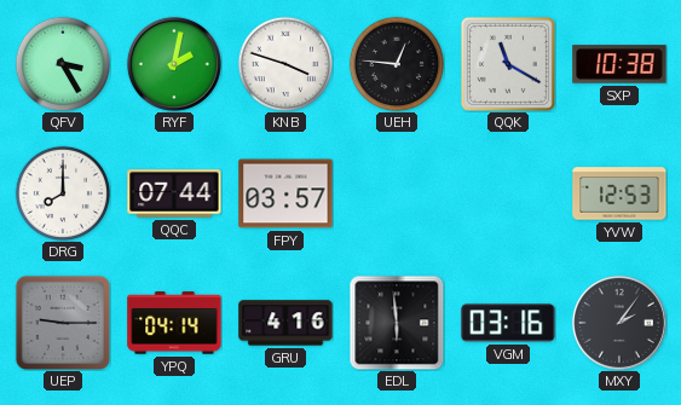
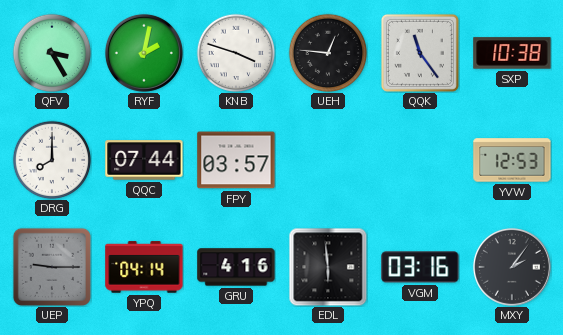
QQK: 11:20 -> 11:24 (420, 53)
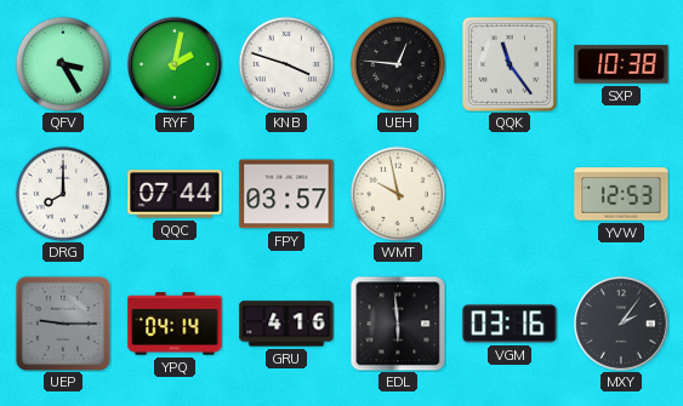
WMT: none -> 9:58 (398, 194)
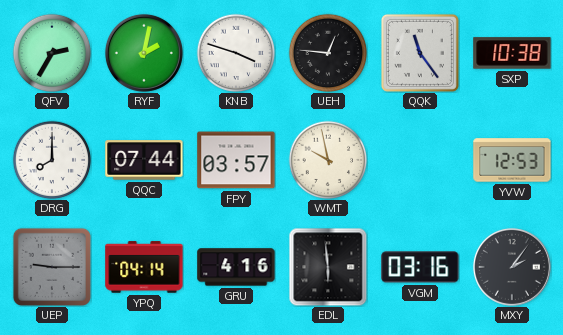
QFV: 3:25 -> 2:35 (52, 53)
